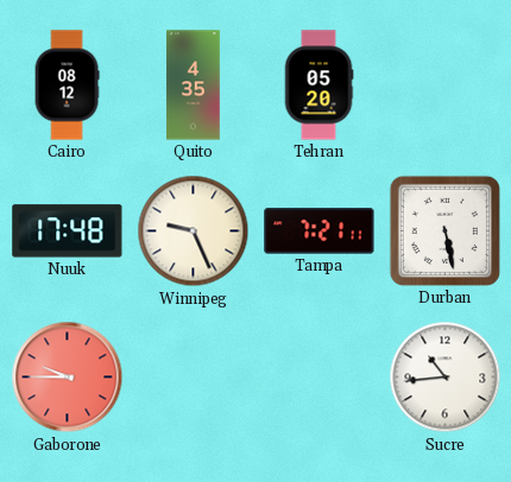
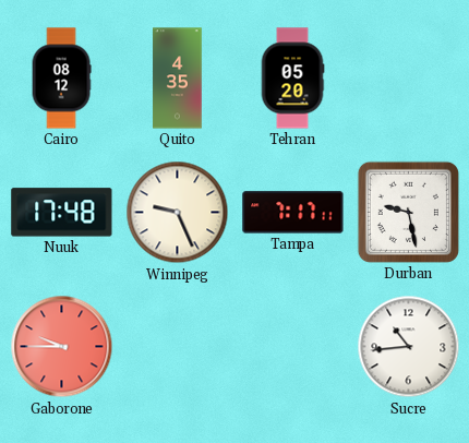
Tampa: 7:21 -> 7:17 (293, 213)
Durban: 5:28 -> 9:28 (408, 212)
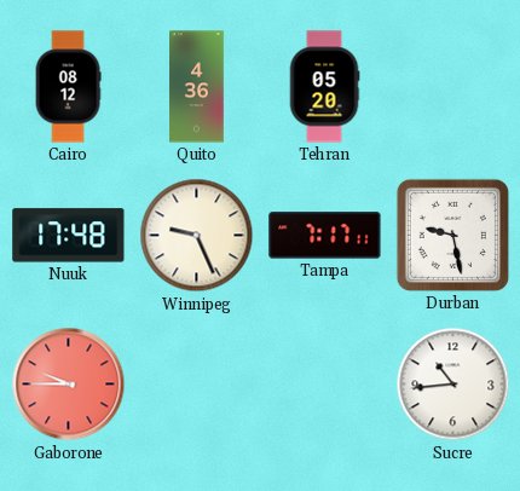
Quito: 4:35 -> 4:36 (197, 87)
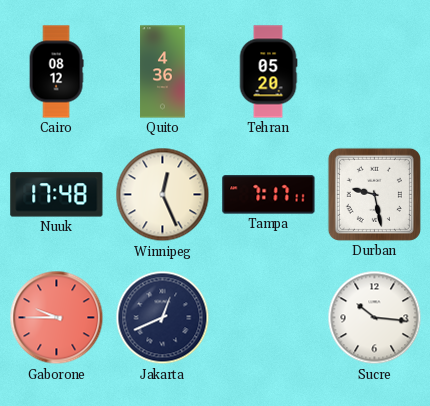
Winnipeg: 9:26 -> 12:26 (163, 195)
Jakarta: none -> 12:41 (163, 318)
Sucre: 10:44 -> 10:16 (375, 318)
